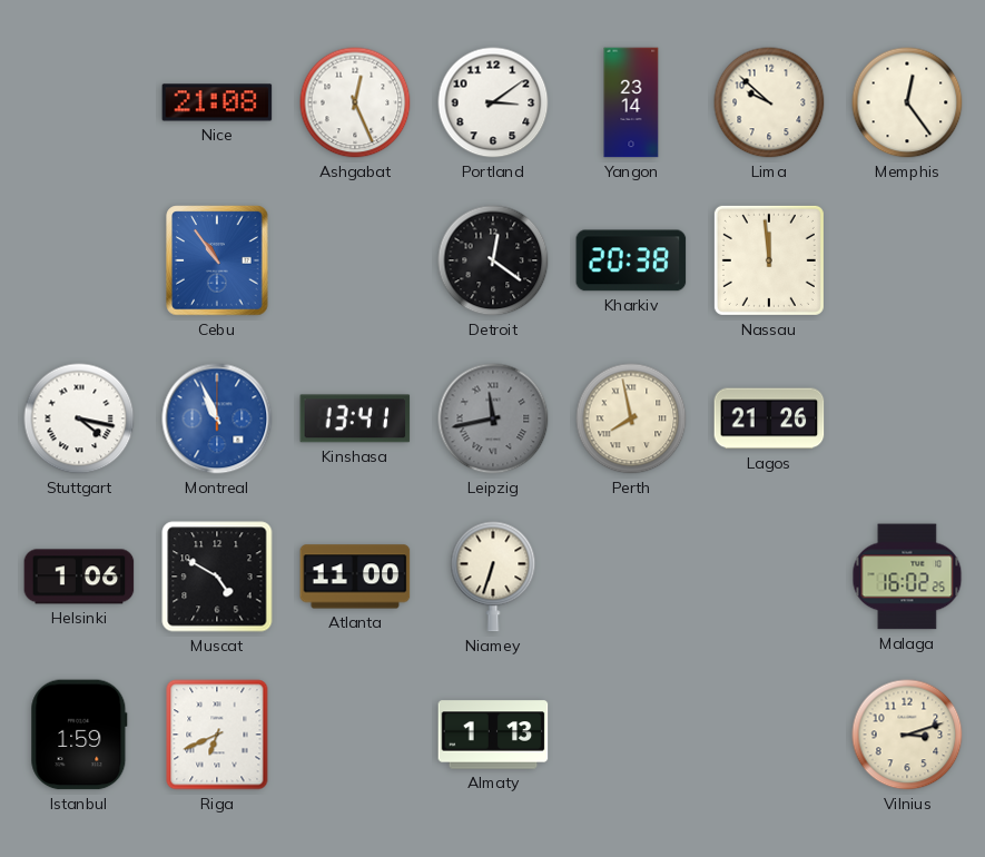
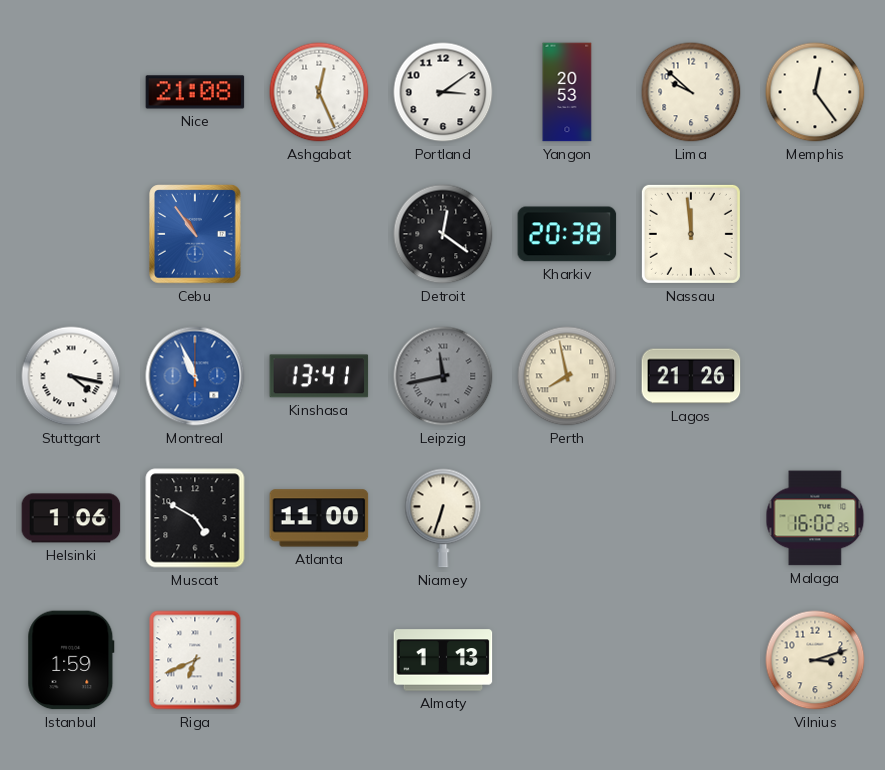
Yangon: 23:14 -> 20:53 (567, 92)
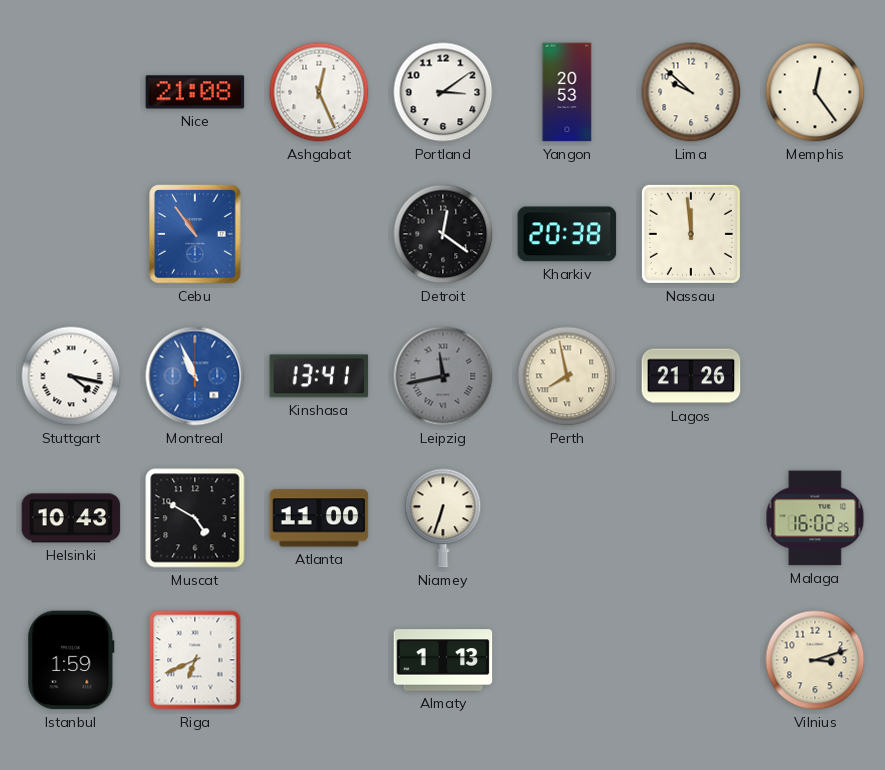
Helsinki: 1:06 -> 10:43 (71, 518)
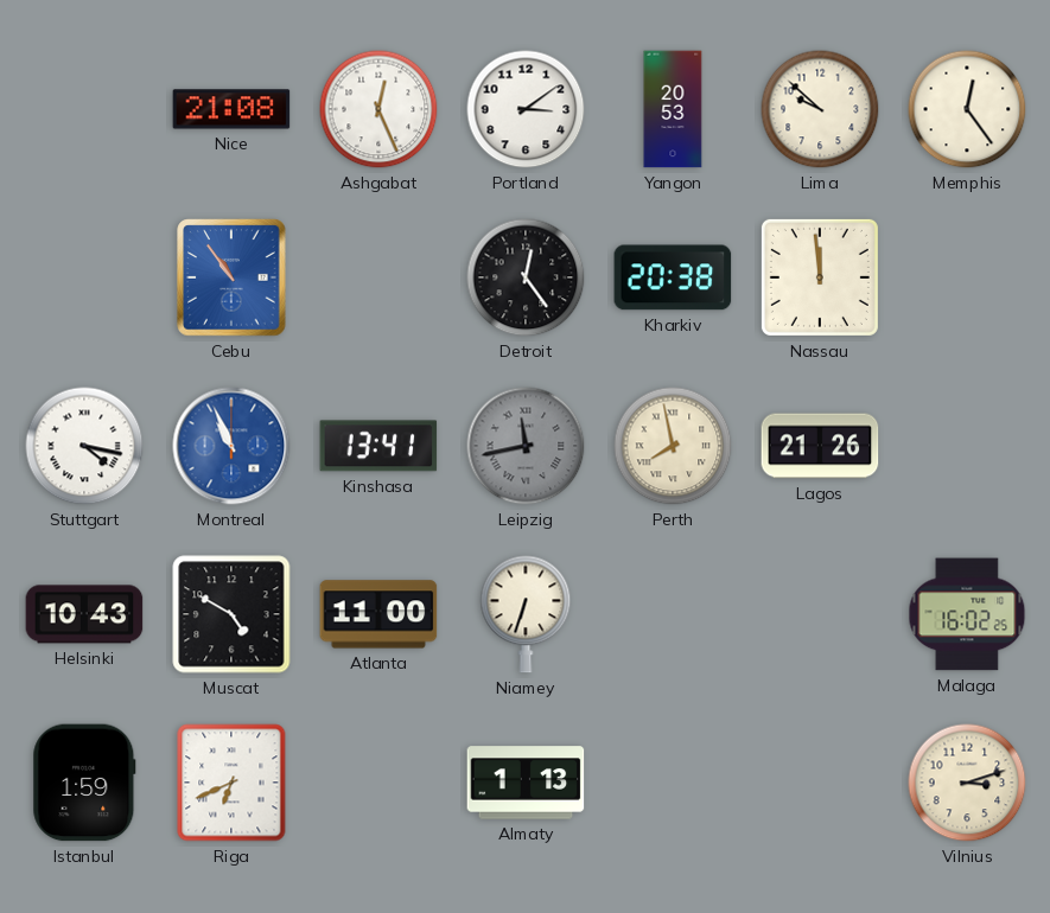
Detroit: 12:21 -> 12:24 (526, 277)
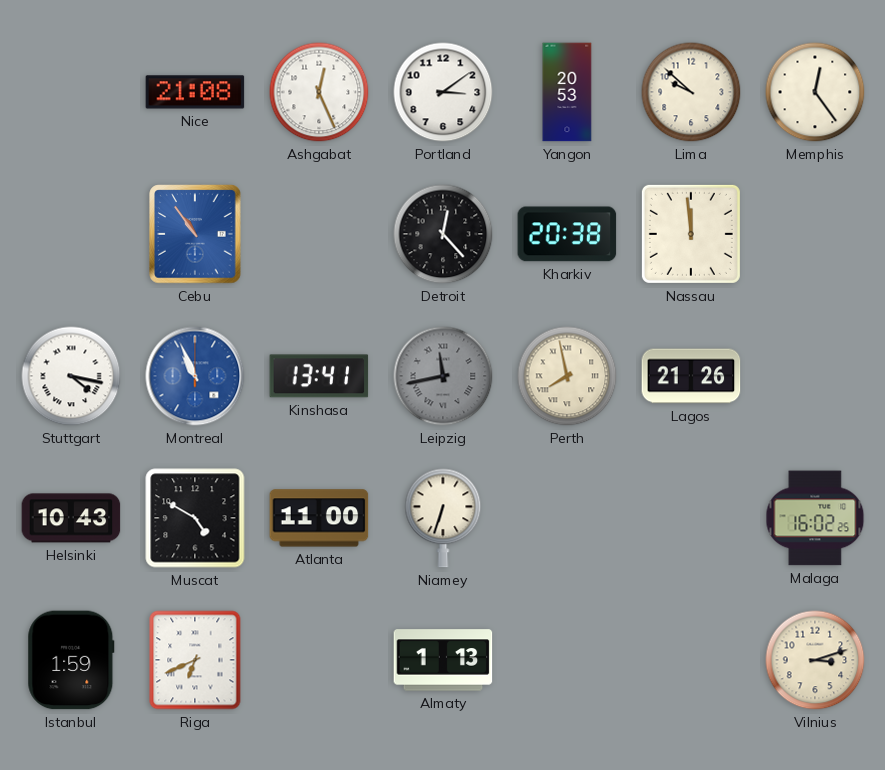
Detroit: 12:24 -> 12:23 (443, 234)
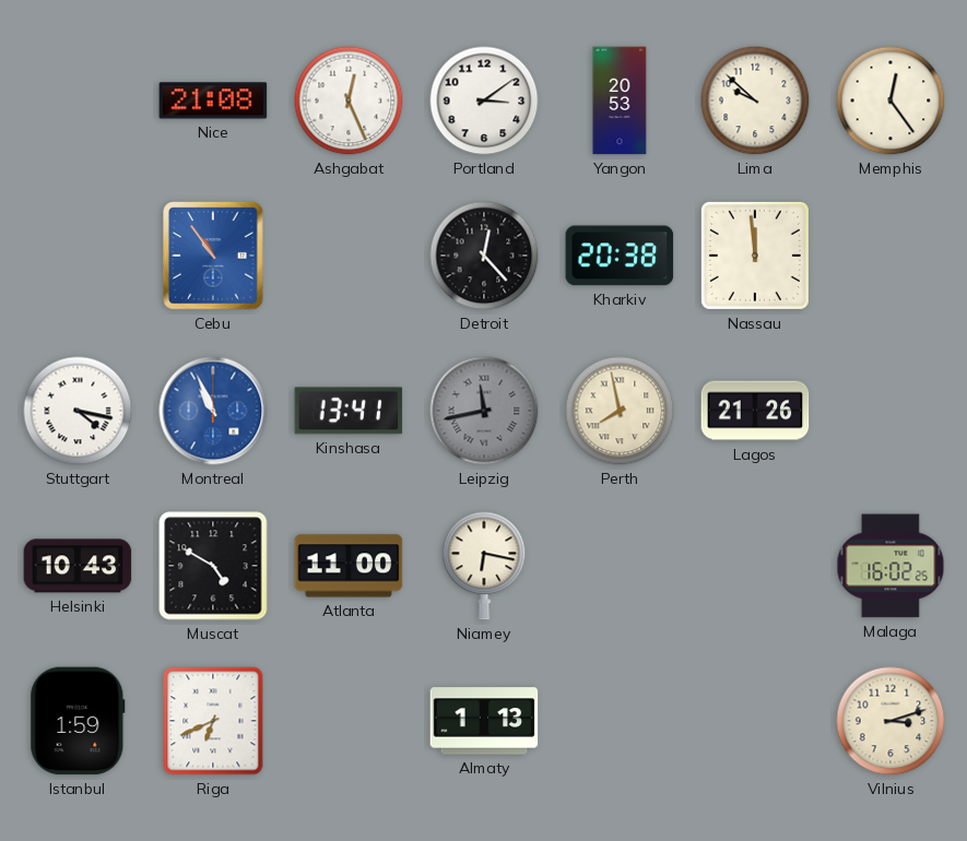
Niamey: 6:33 -> 6:17 (484, 566)
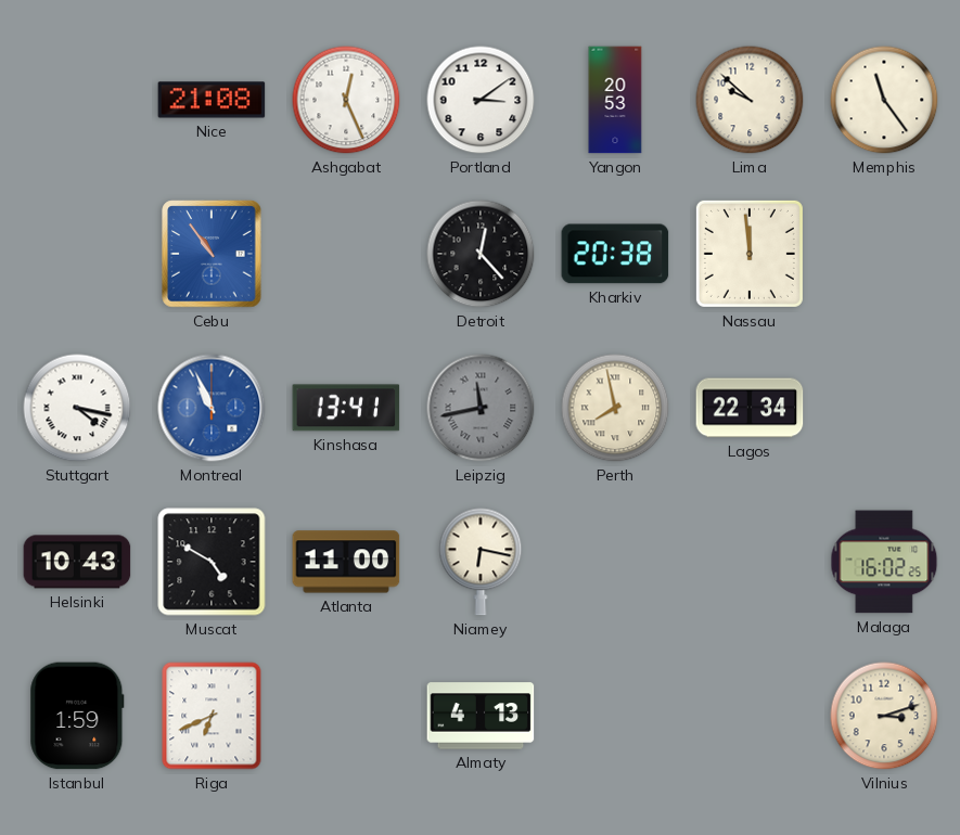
Memphis: 12:24 -> 11:24 (884, 100)
Lagos: 21:26 -> 22:34 (750, 408)
Almaty: 1:13 -> 4:13 (481, 716)
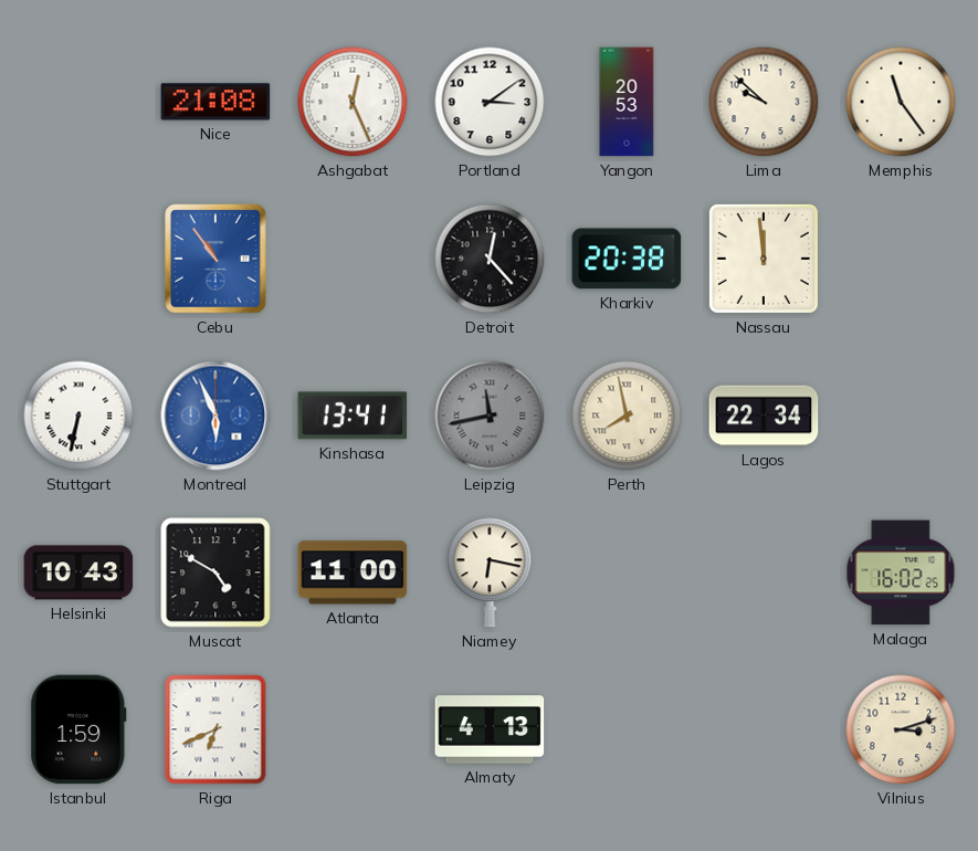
Stuttgart: 4:17 -> 6:32 (78, 416)
Montreal: 10:56 -> 5:56 (215, 416)
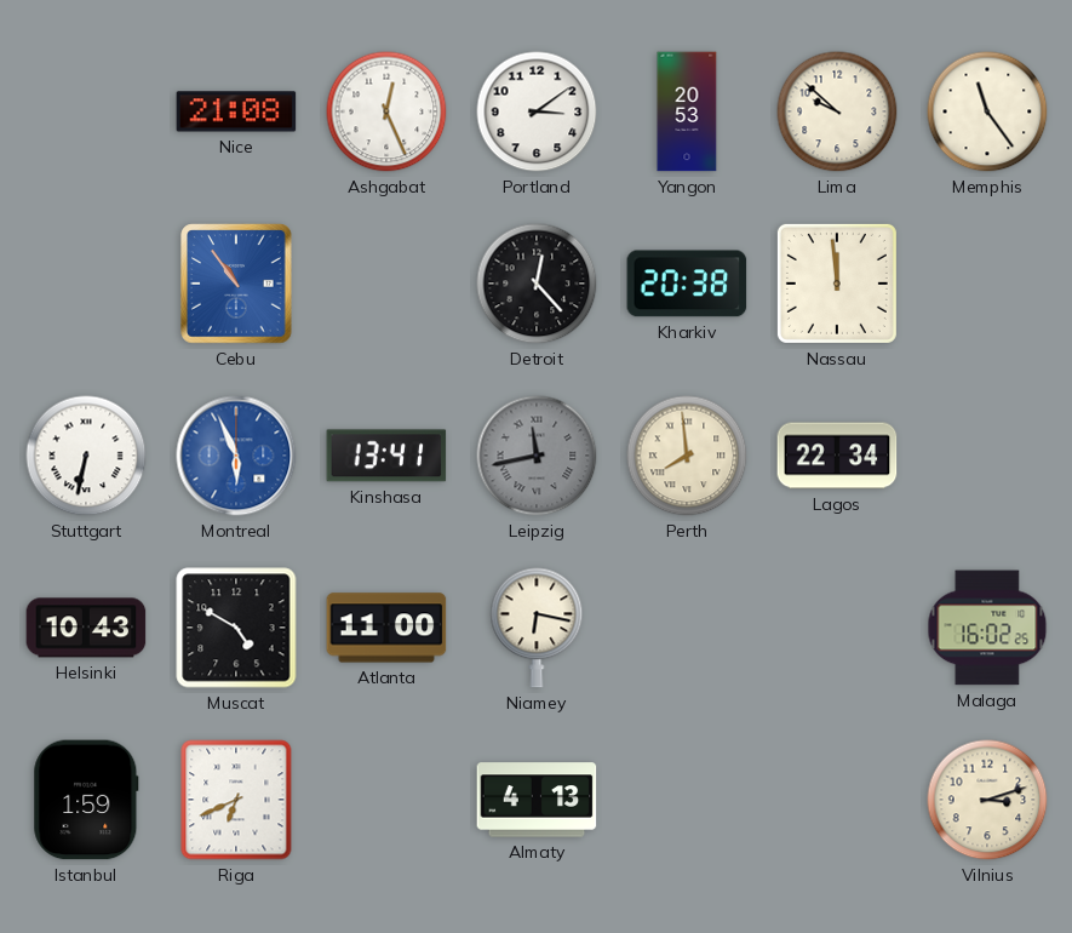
Perth: 7:58 -> 7:59 (687, 456)
